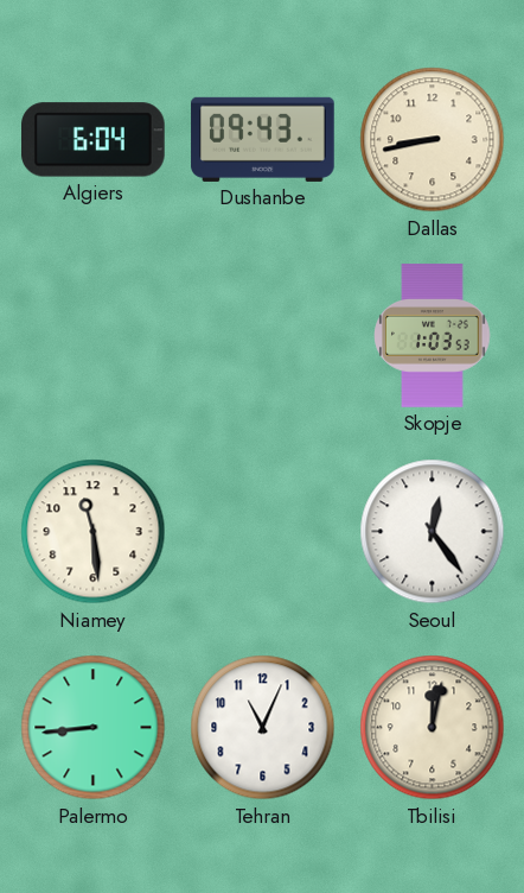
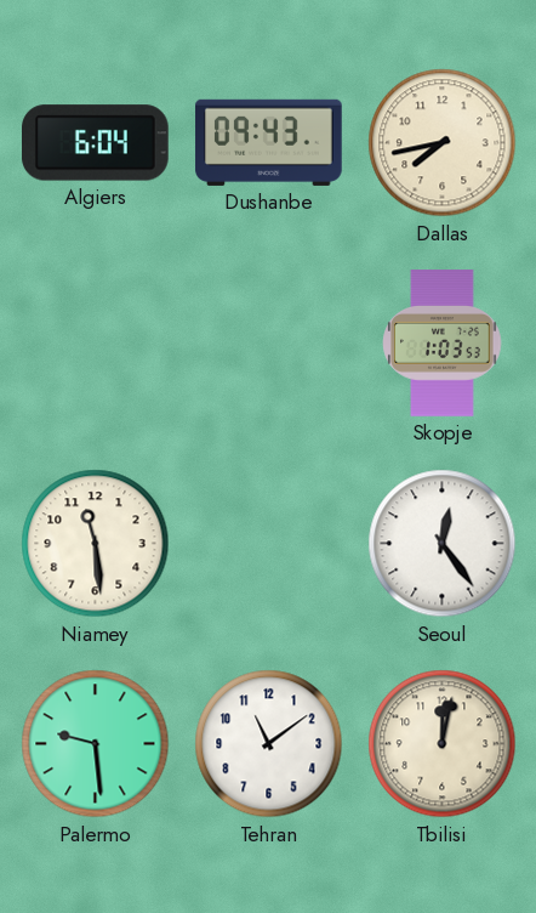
Dallas: 8:43 -> 7:43 (443, 143)
Palermo: 8:44 -> 9:29 (96, 744)
Tehran: 11:04 -> 11:09 (269, 744)
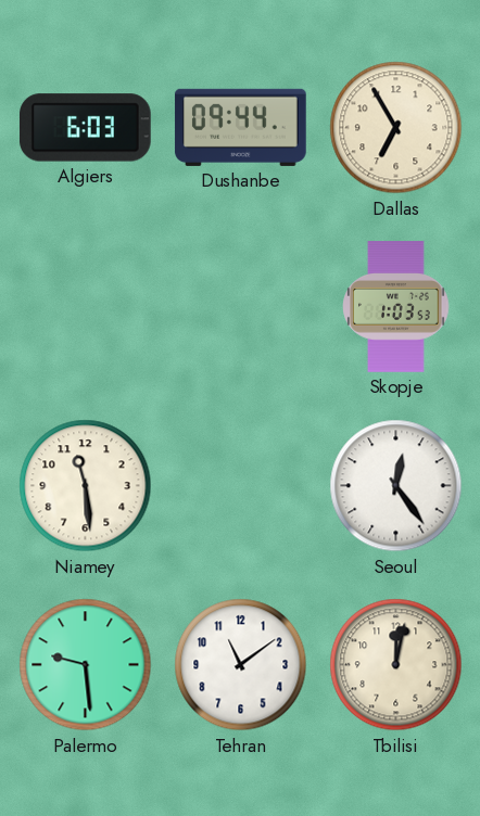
Algiers: 6:04 -> 6:03 (86, 128)
Dushanbe: 09:43 -> 09:44 (241, 127)
Dallas: 7:43 -> 6:55 (396, 128)
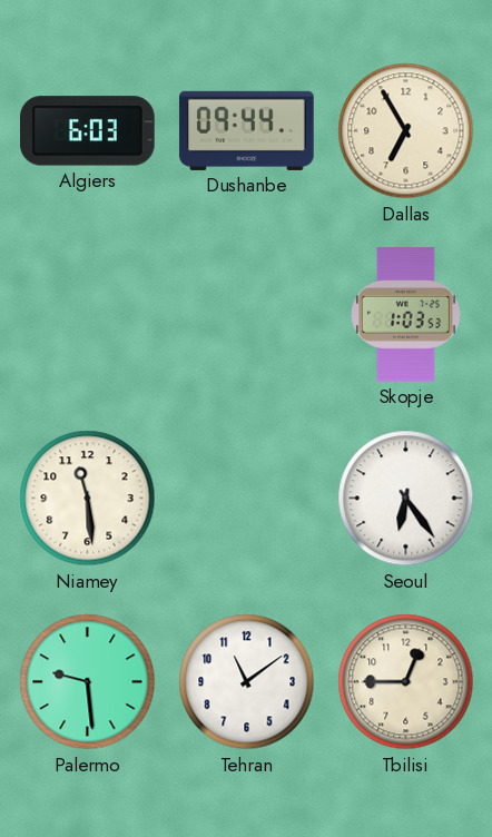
Seoul: 12:24 -> 6:24 (406, 499)
Tbilisi: 12:02 -> 12:45 (406, 682)
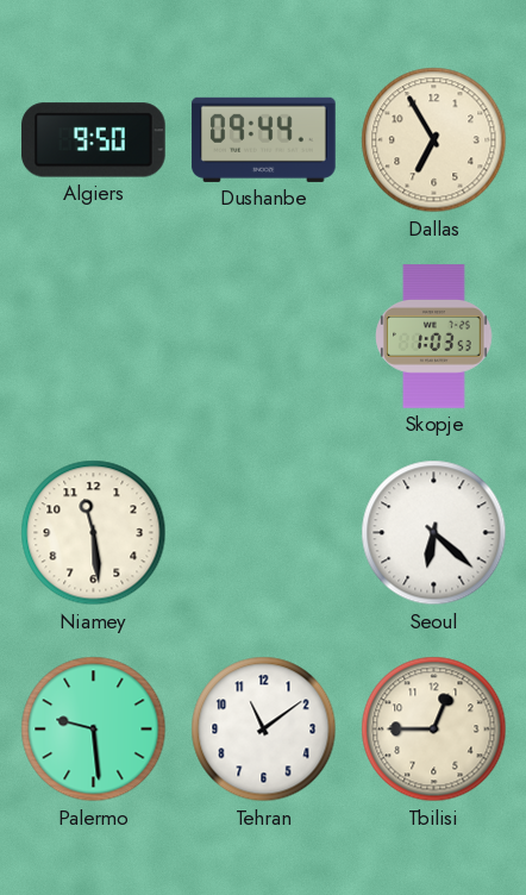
Algiers: 6:03 -> 9:50 (94, 140)
Seoul: 6:24 -> 6:22 (434, 533)
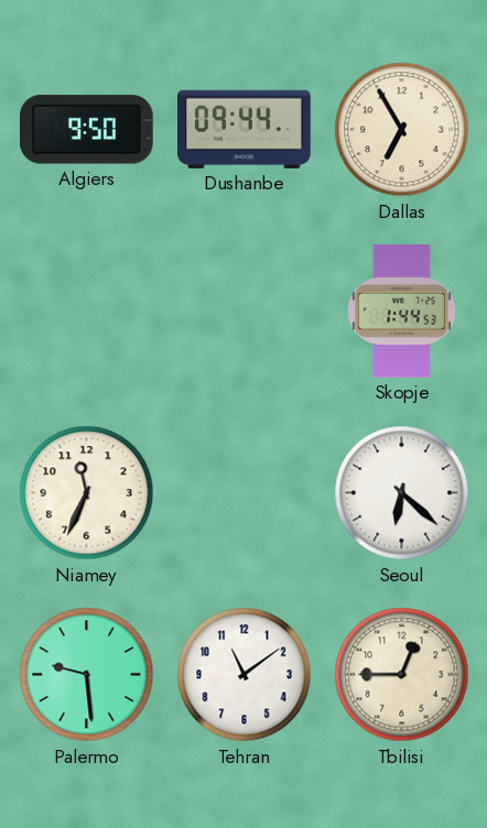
Skopje: 1:03 -> 1:44 (402, 312)
Niamey: 11:29 -> 11:34 (87, 493)
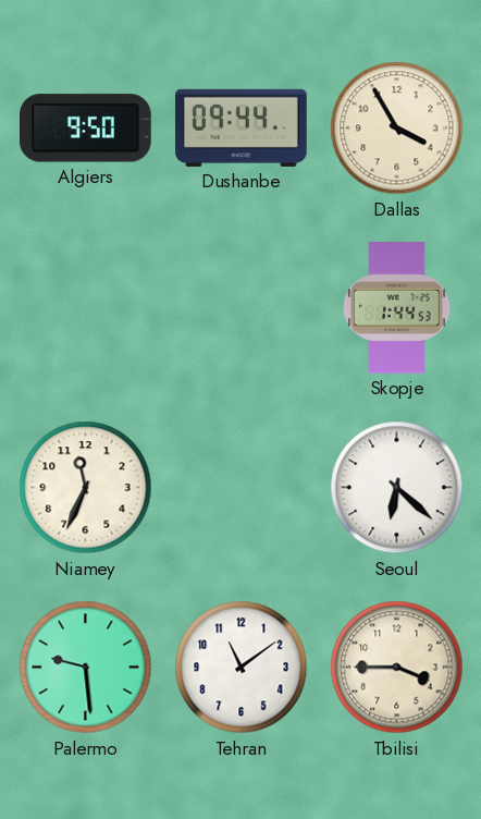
Dallas: 6:55 -> 3:55 (397, 129)
Tbilisi: 12:45 -> 3:45 (397, 668)
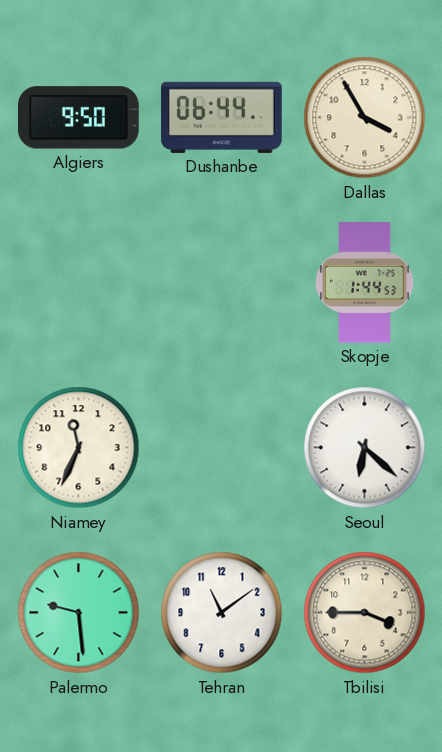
Dushanbe: 09:44 -> 06:44 (222, 117)
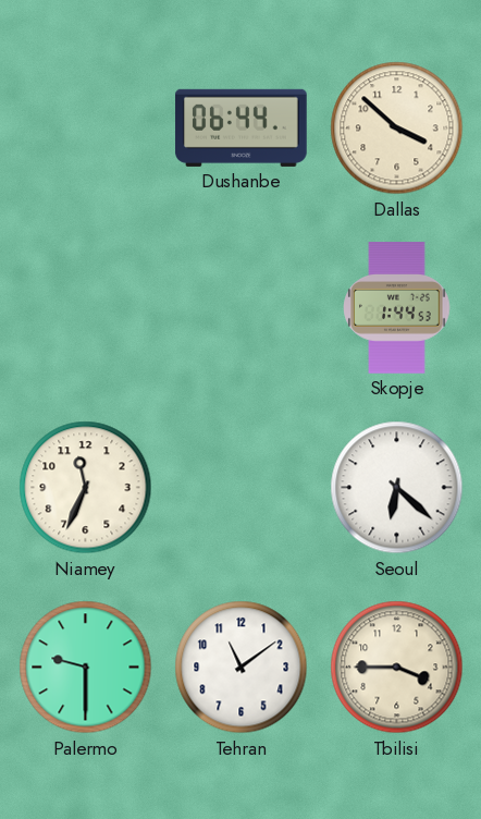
Algiers: 9:50 -> none (79, 118)
Dallas: 3:55 -> 3:52 (397, 129)
Palermo: 9:29 -> 9:30 (86, 668)
